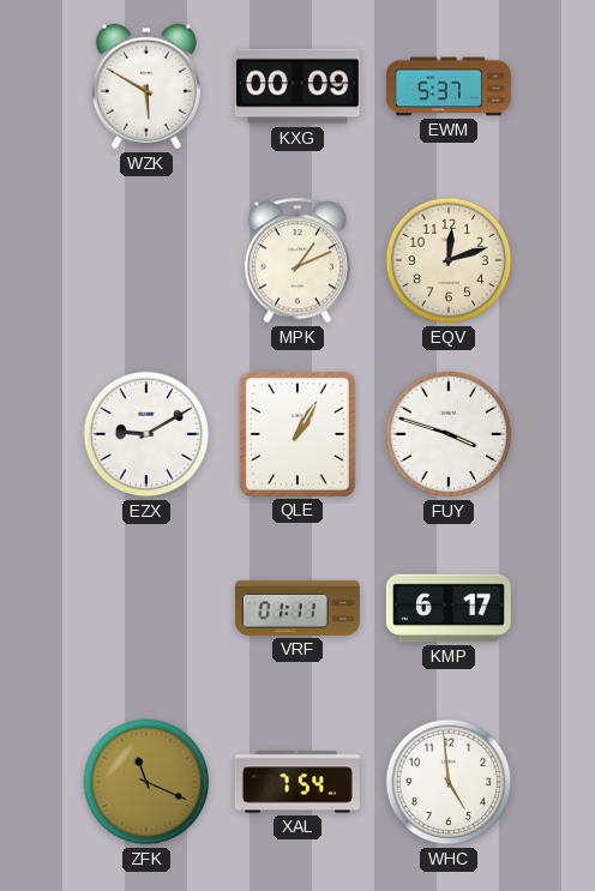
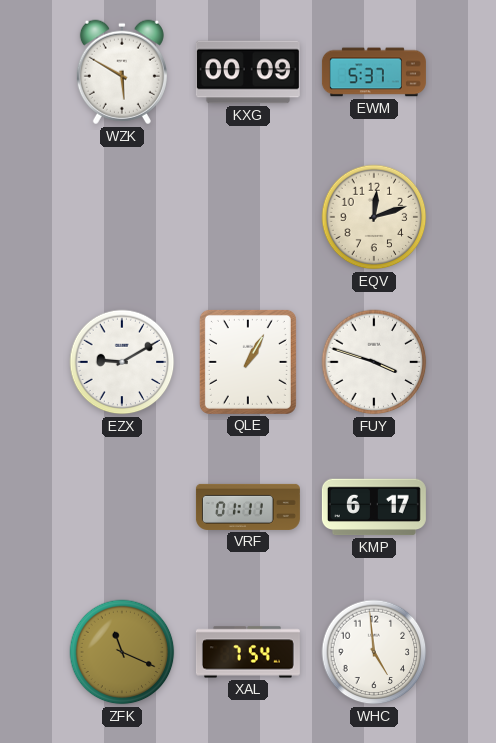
MPK: 1:11 -> none (296, 260)
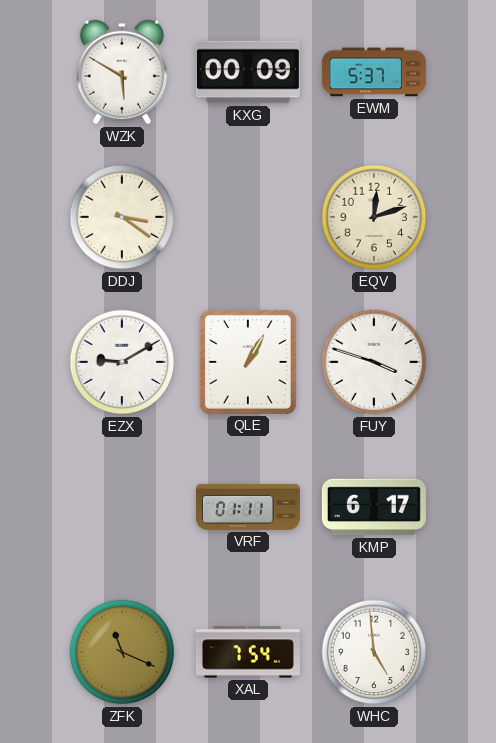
DDJ: none -> 3:21 (122, 217)
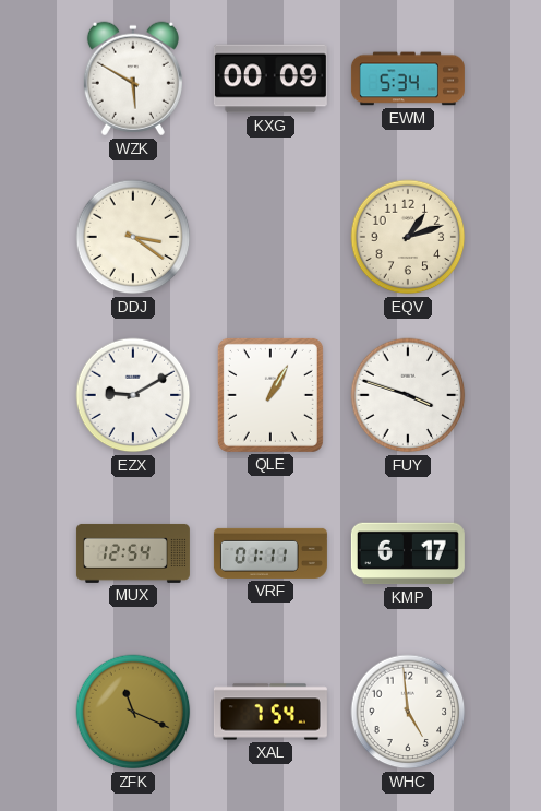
EWM: 5:37 -> 5:34 (408, 79)
EQV: 12:12 -> 1:12 (408, 237)
MUX: none -> 12:54 (133, 553)
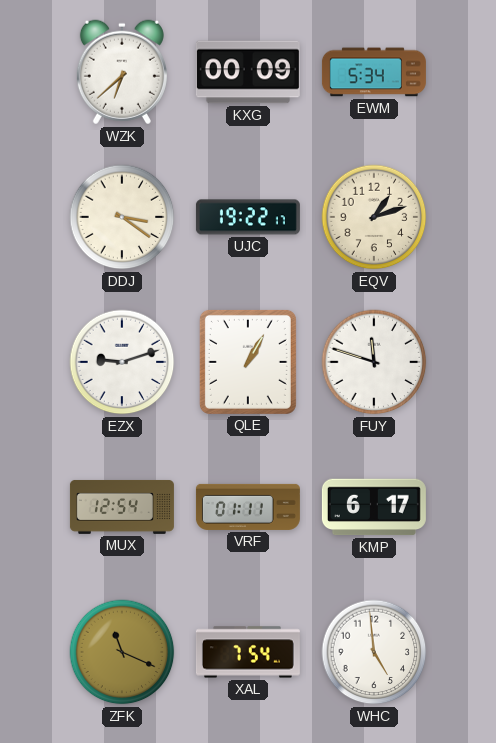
WZK: 5:50 -> 6:38 (122, 72)
UJC: none -> 19:22 (248, 217)
EZX: 9:10 -> 9:12 (122, 362)
FUY: 3:48 -> 11:48 (374, 362)
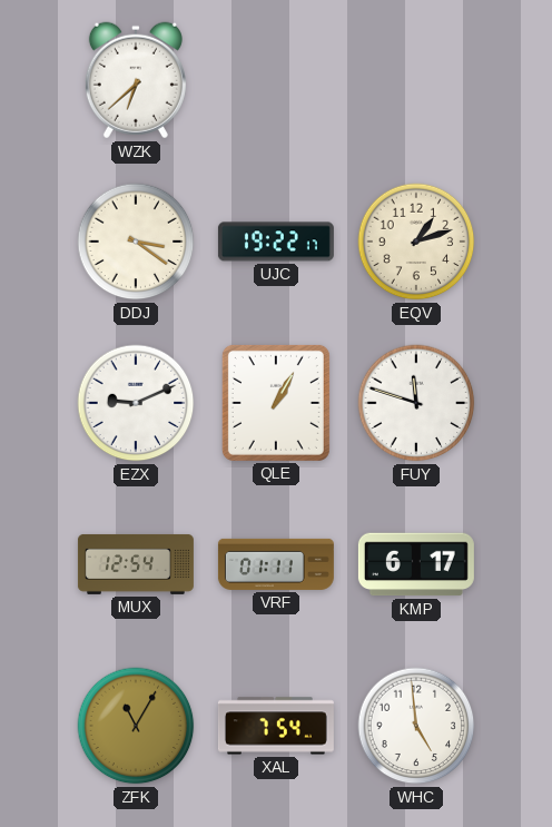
KXG: 00:09 -> none (248, 72)
EWM: 5:34 -> none (374, 72)
EZX: 9:12 -> 9:11 (136, 403)
ZFK: 11:19 -> 11:05 (136, 726)
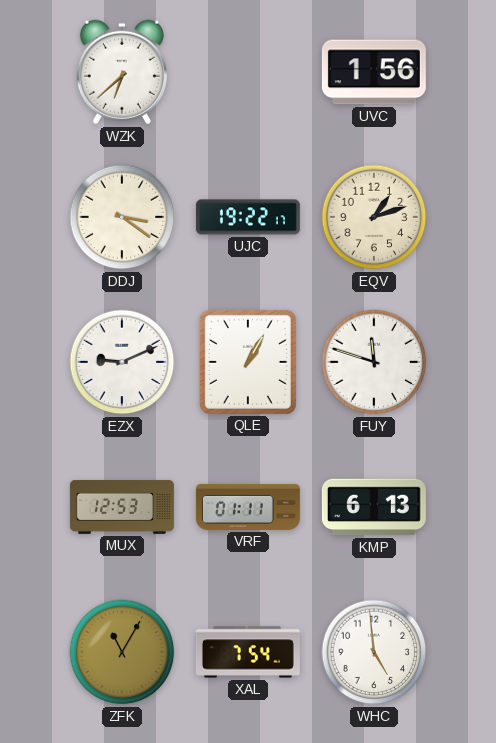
UVC: none -> 1:56 (374, 72)
MUX: 12:54 -> 12:53 (122, 507)
KMP: 6:17 -> 6:13 (374, 507)
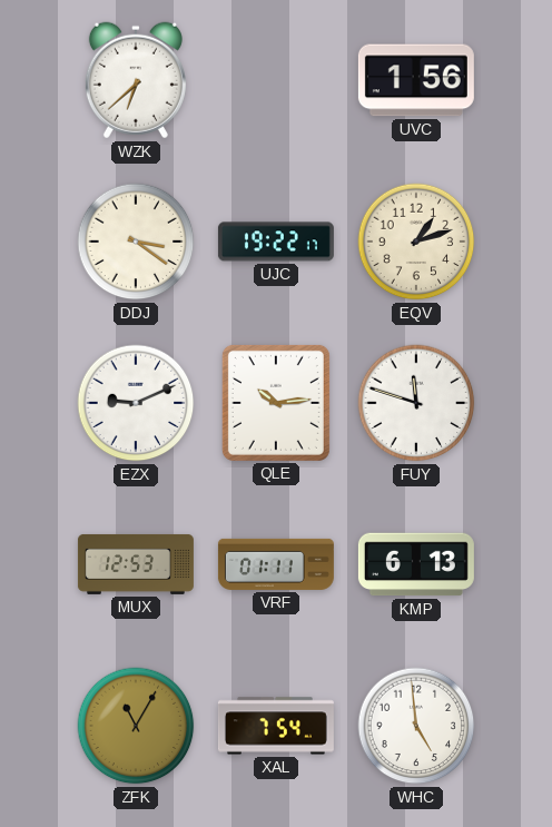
QLE: 1:05 -> 10:14 (276, 403)
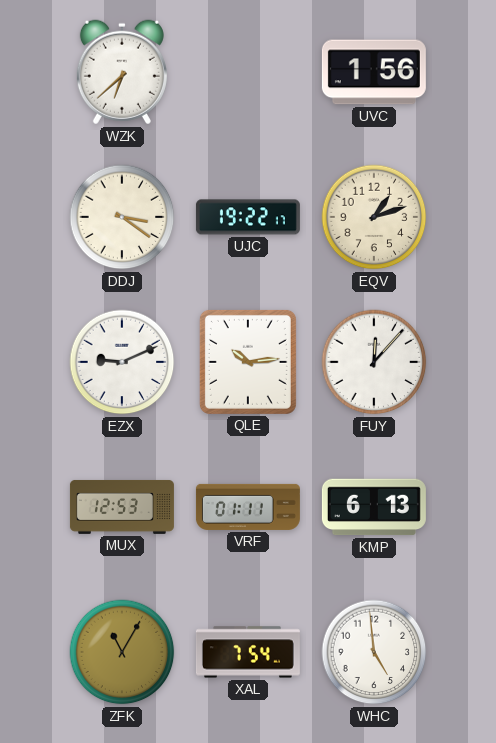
FUY: 11:48 -> 12:07 (374, 362)
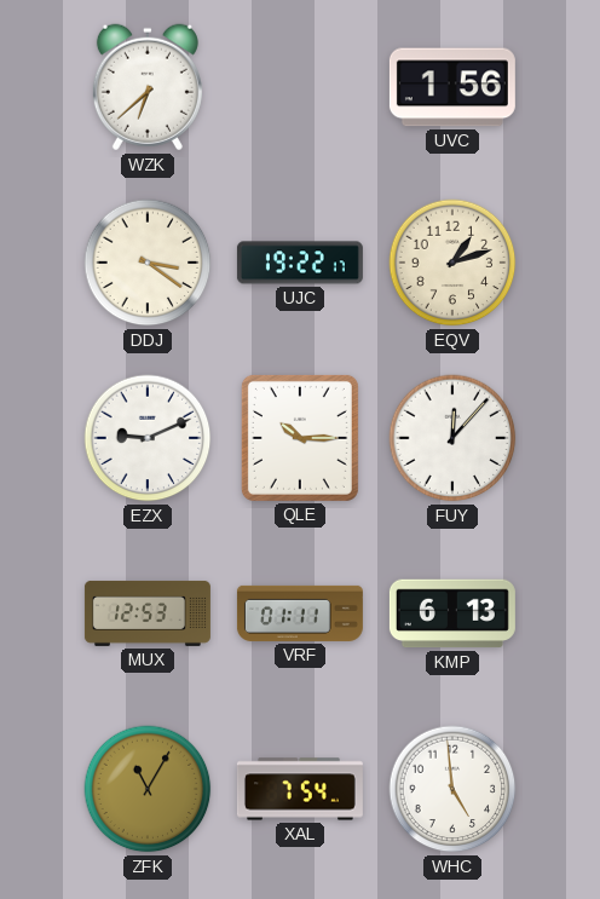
QLE: 10:14 -> 10:15 (300, 438)
